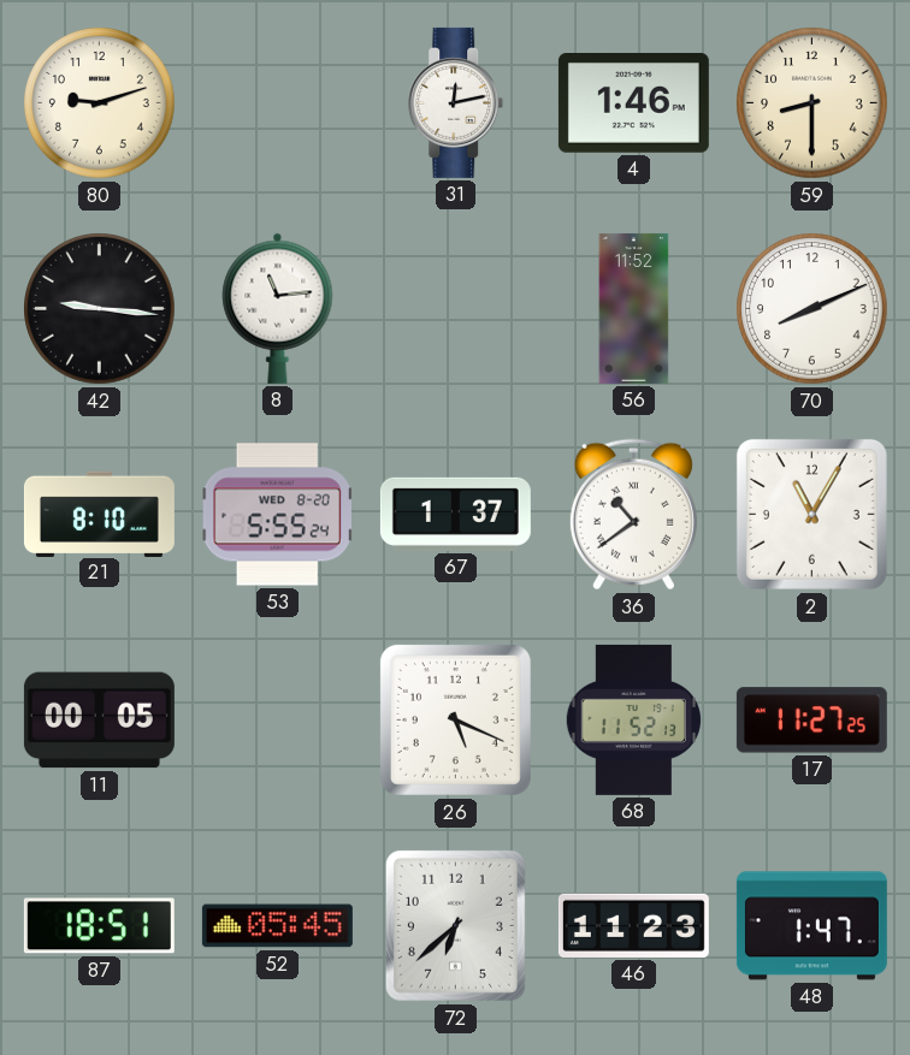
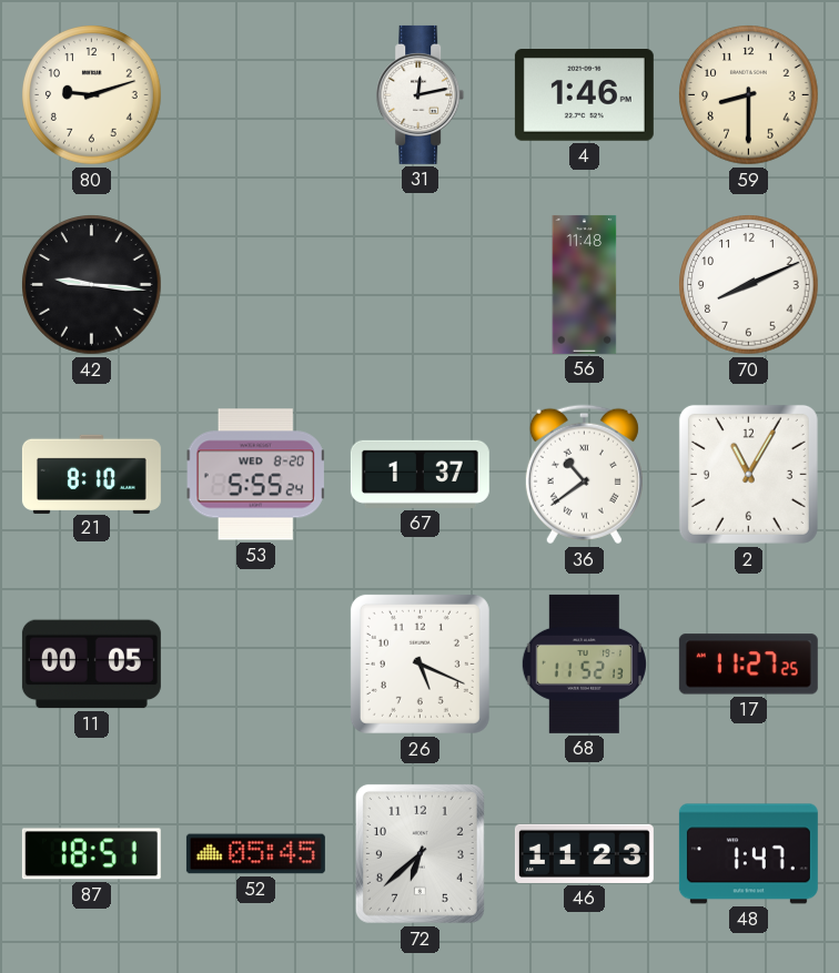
8: 11:14 -> none (278, 308)
56: 11:52 -> 11:48 (585, 284)
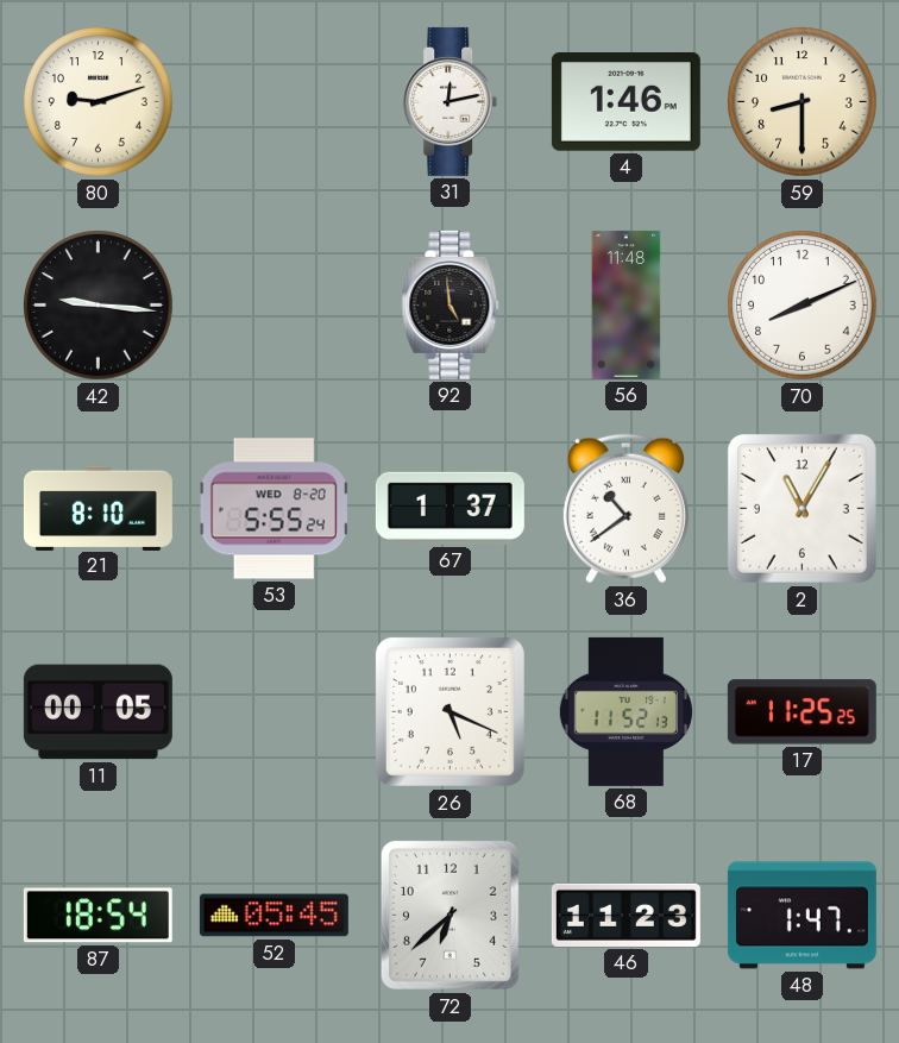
92: none -> 4:59 (451, 304)
17: 11:27 -> 11:25 (801, 712)
87: 18:51 -> 18:54 (98, 916)
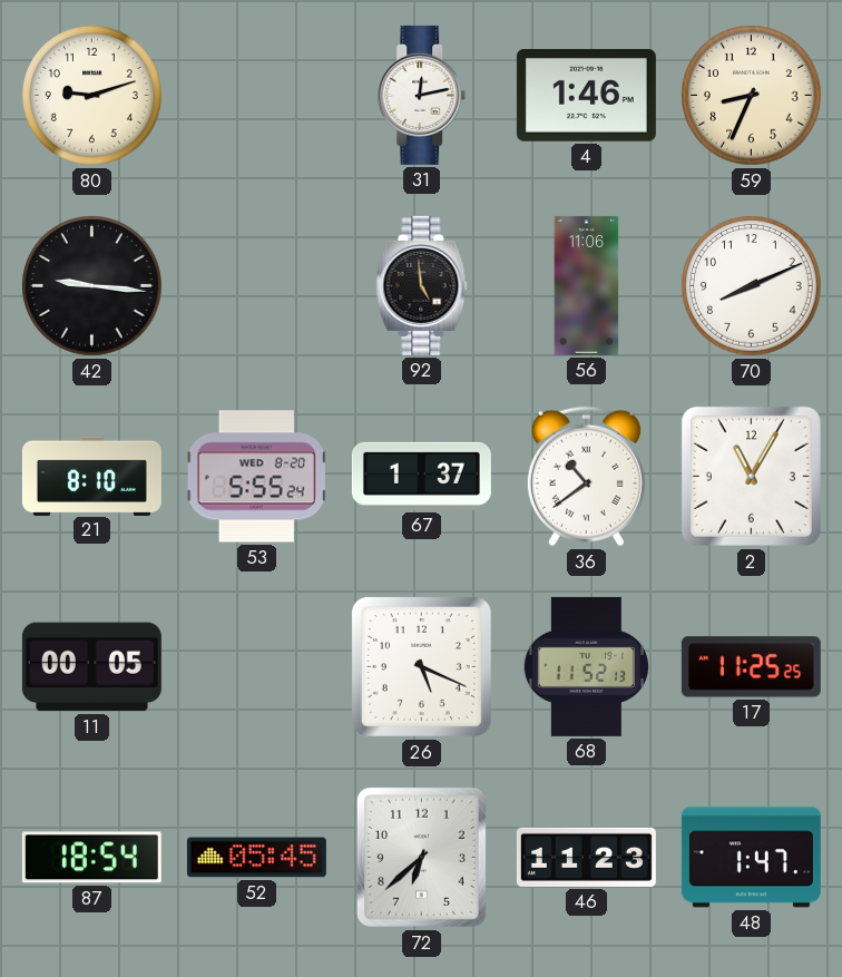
59: 8:30 -> 8:34 (752, 96)
56: 11:48 -> 11:06 (587, 285)
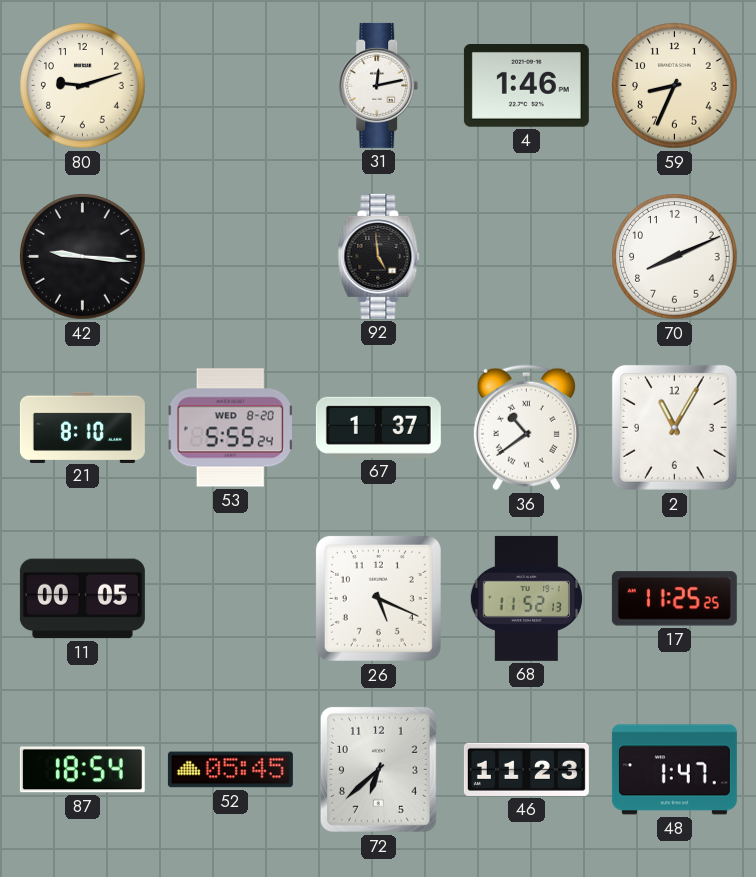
56: 11:06 -> none (587, 285)
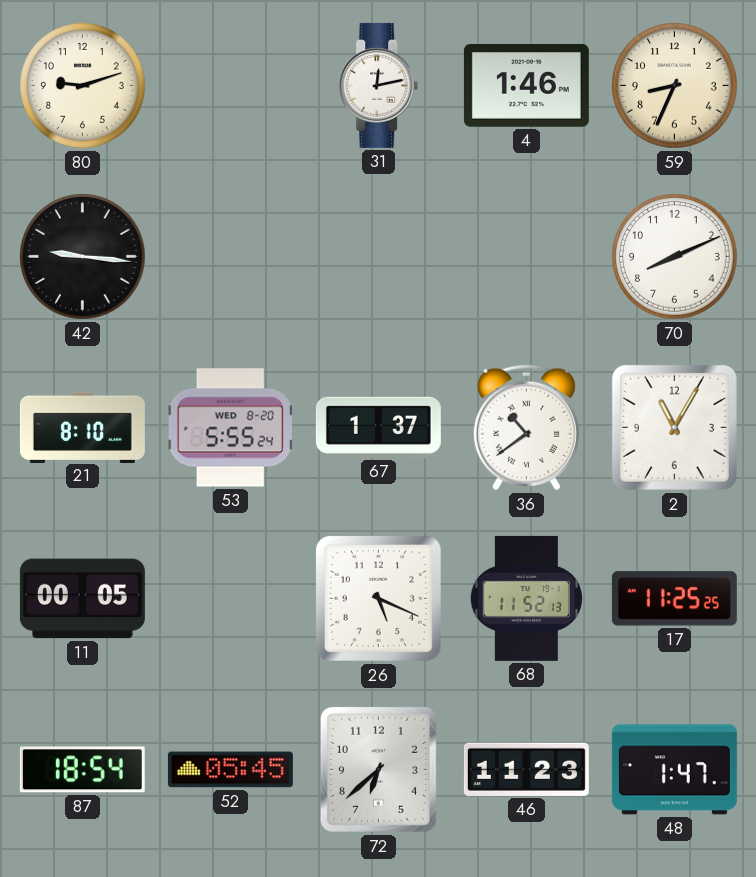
92: 4:59 -> none (379, 256)
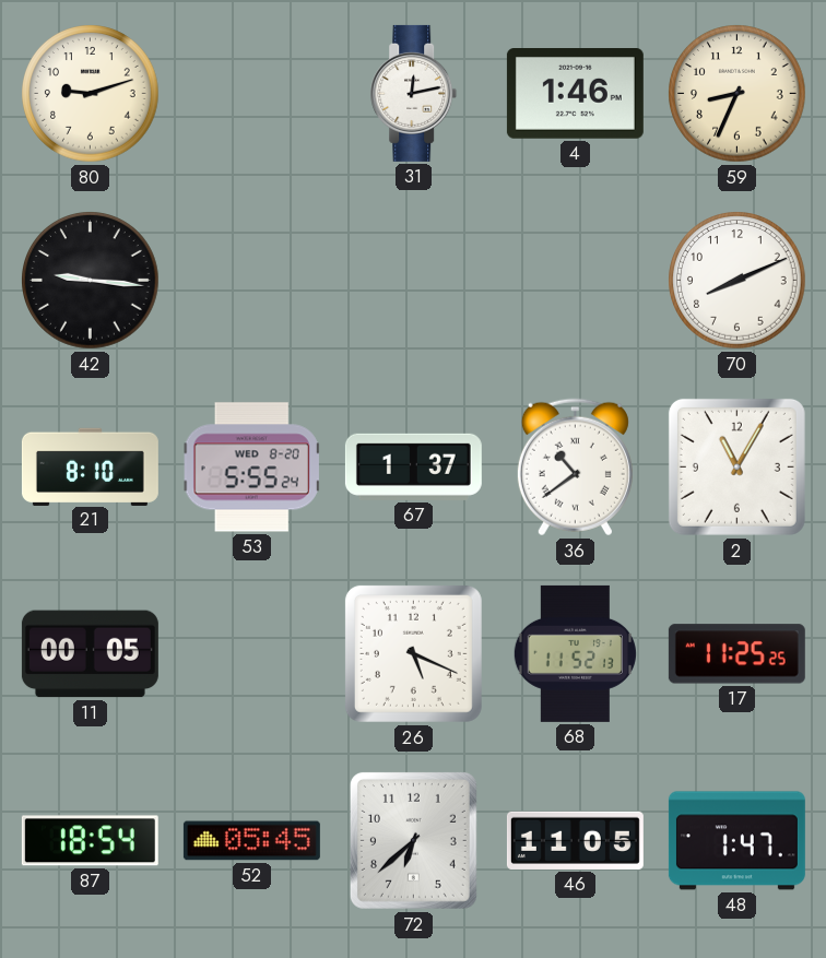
46: 11:23 -> 11:05 (575, 840)
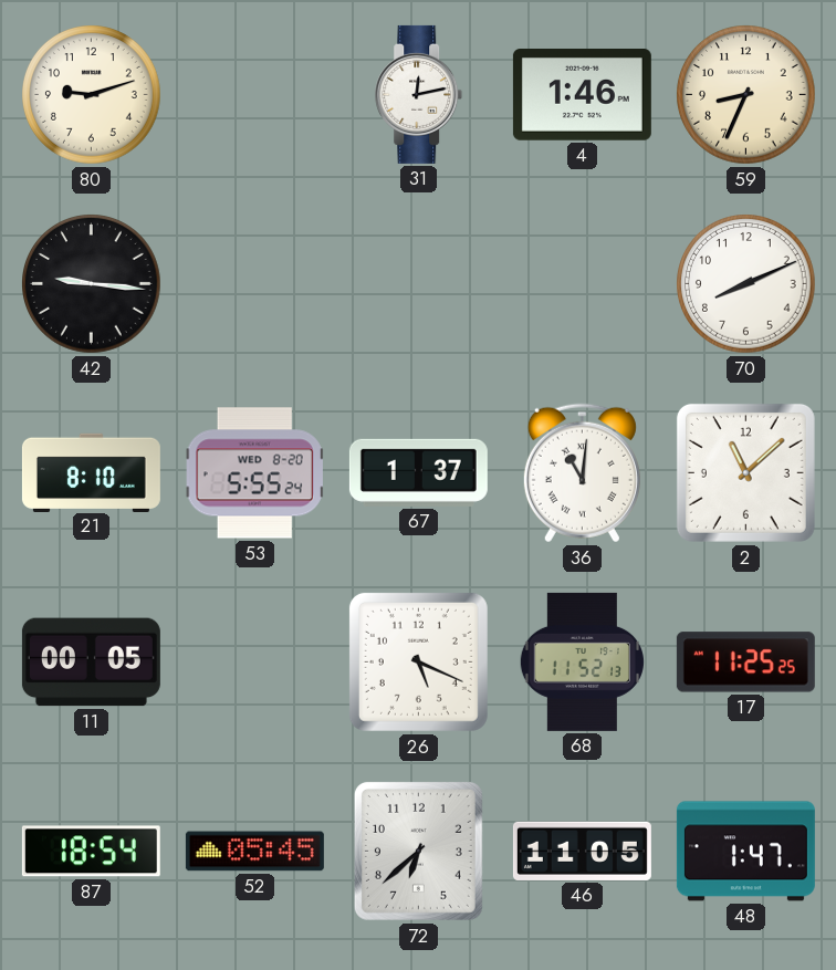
36: 10:39 -> 11:01 (582, 473)
2: 11:05 -> 11:08 (745, 472)
